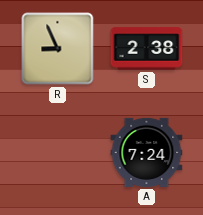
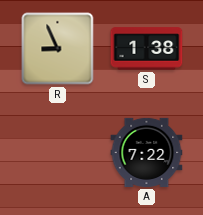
S: 2:38 -> 1:38 (147, 49)
A: 7:24 -> 7:22 (147, 152)
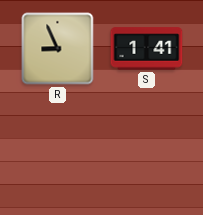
S: 1:38 -> 1:41 (147, 49)
A: 7:22 -> none (147, 152)
